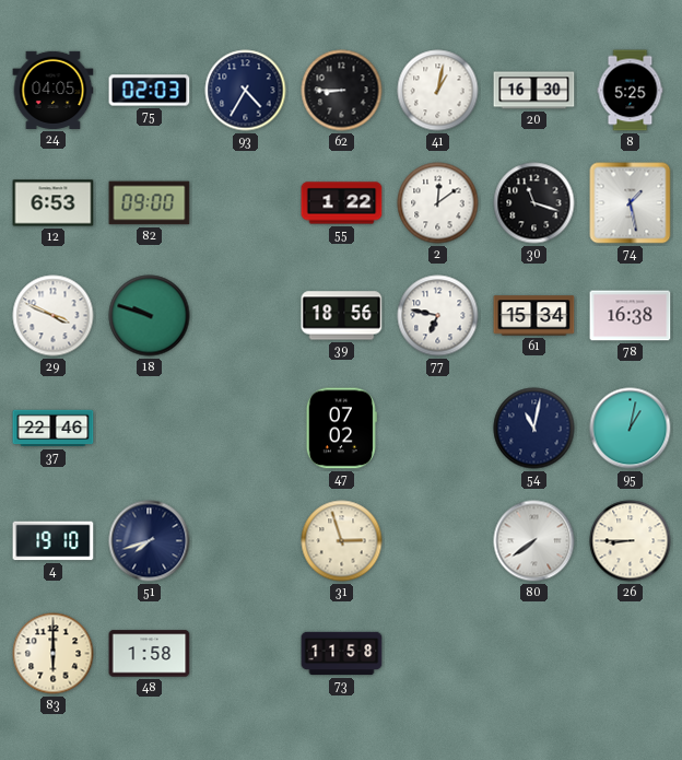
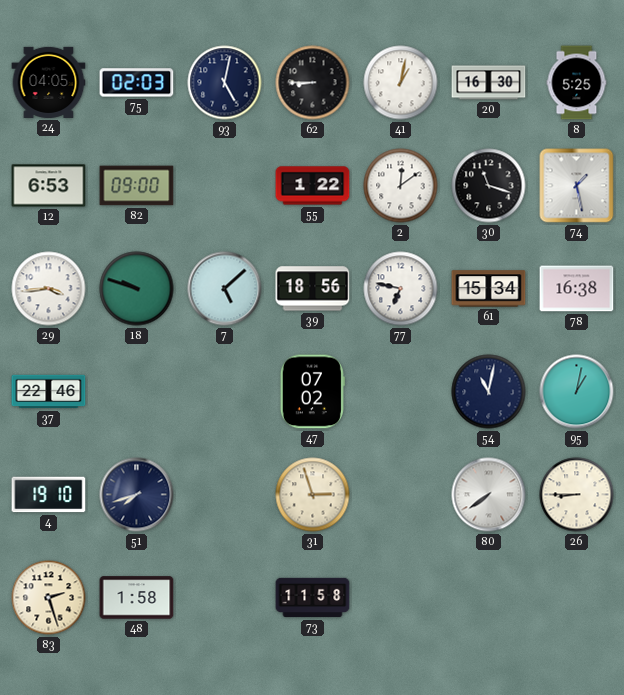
93: 4:35 -> 5:02 (225, 83)
29: 3:49 -> 3:44 (49, 289)
7: none -> 5:08 (225, 289)
83: 6:00 -> 2:27 (49, 598)
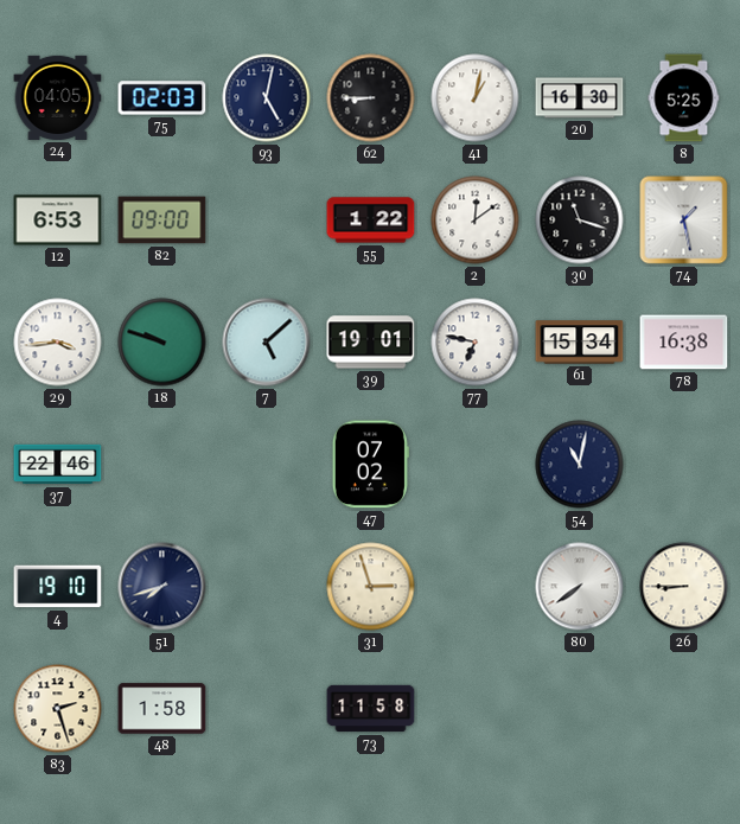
39: 18:56 -> 19:01 (371, 343)
95: 1:02 -> none (577, 392)
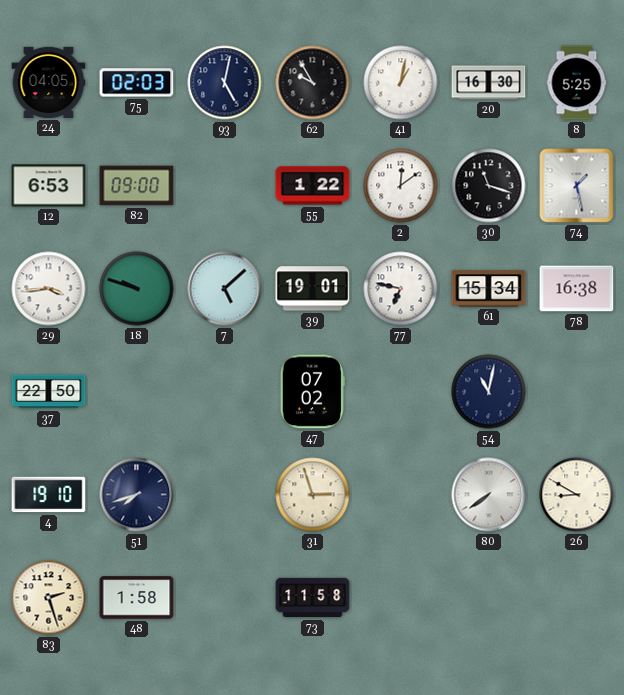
62: 8:45 -> 9:55 (313, 83)
37: 22:46 -> 22:50 (49, 392)
26: 8:45 -> 8:50 (577, 495)
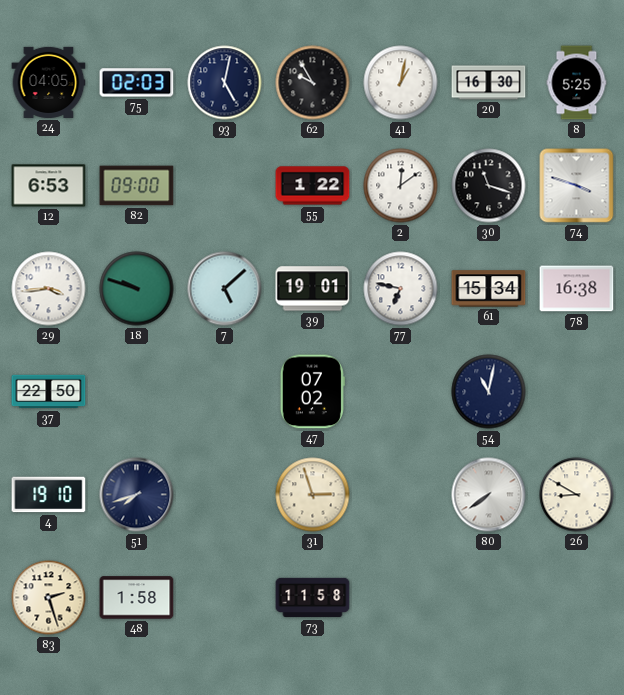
74: 1:28 -> 3:48 (577, 186)
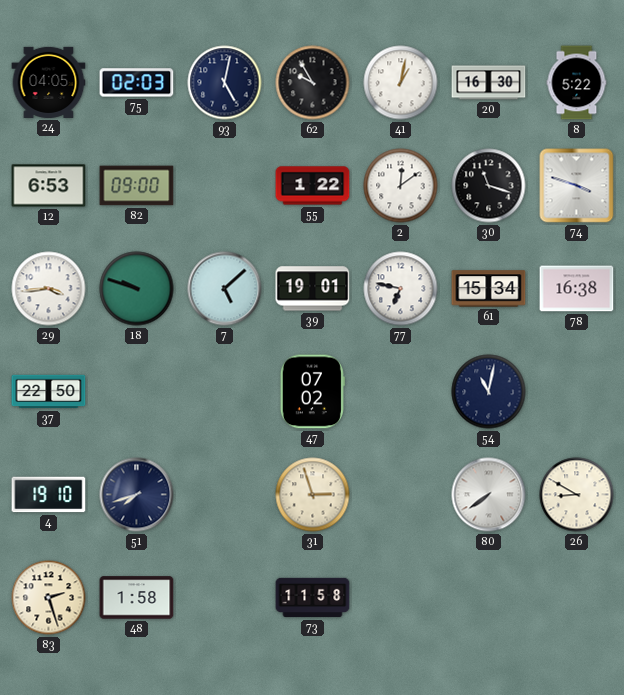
8: 5:25 -> 5:22 (577, 83)
